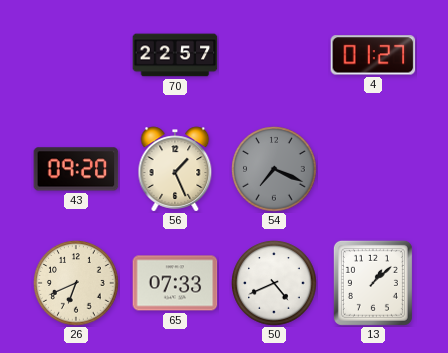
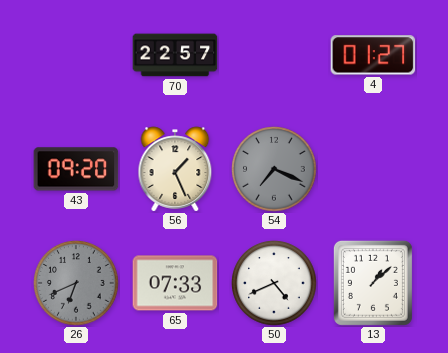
26 dial: cream -> grey (76, 283)
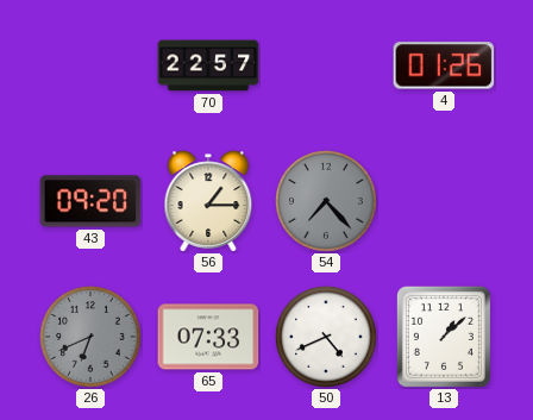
4: 01:27 -> 01:26 (444, 65)
56: 1:26 -> 1:15 (208, 201)
54: 7:19 -> 7:23 (326, 201)
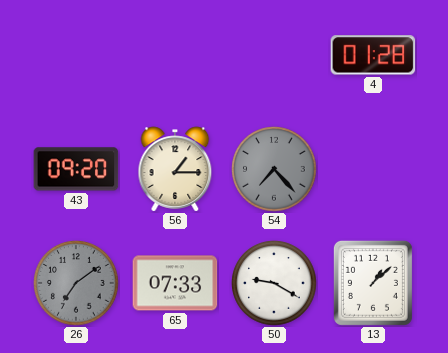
70: 22:57 -> none (208, 65)
4: 01:26 -> 01:28 (373, 55)
26: 6:41 -> 7:09 (76, 283)
50: 4:41 -> 9:20 (274, 283)
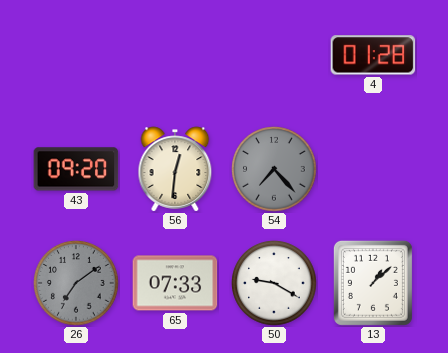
56: 1:15 -> 12:31 (175, 169)
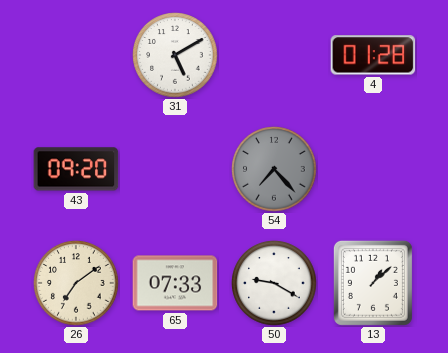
31: none -> 5:10 (175, 55)
56: 12:31 -> none (175, 169)
26 dial: grey -> cream (76, 283)
